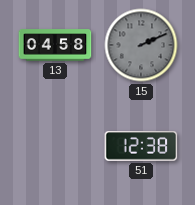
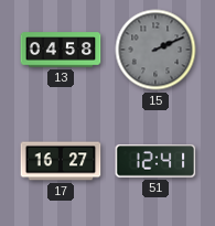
17: none -> 16:27 (61, 161)
51: 12:38 -> 12:41 (155, 161)
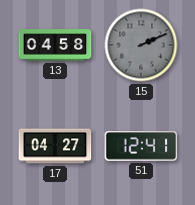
17: 16:27 -> 04:27 (55, 146)
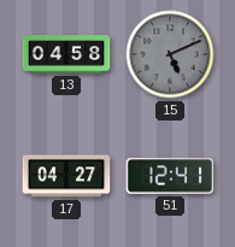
15: 2:11 -> 5:11 (170, 54)
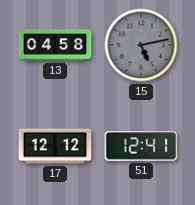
15: 5:11 -> 5:13 (141, 45)
17: 04:27 -> 12:12 (55, 146)
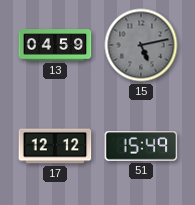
13: 04:58 -> 04:59 (55, 45)
51: 12:41 -> 15:49 (141, 146)
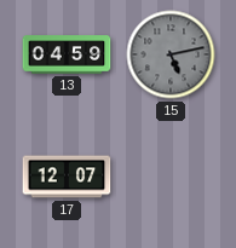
17: 12:12 -> 12:07 (67, 177)
51: 15:49 -> none (141, 146)
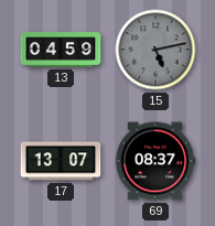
17: 12:07 -> 13:07 (61, 161)
69: none -> 08:37 (155, 161)
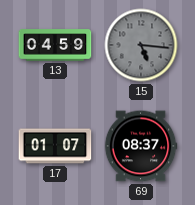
15: 5:13 -> 5:16 (141, 45)
17: 13:07 -> 01:07 (55, 146)
